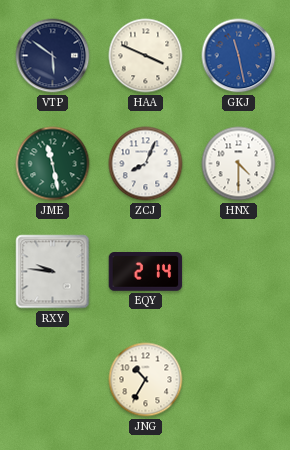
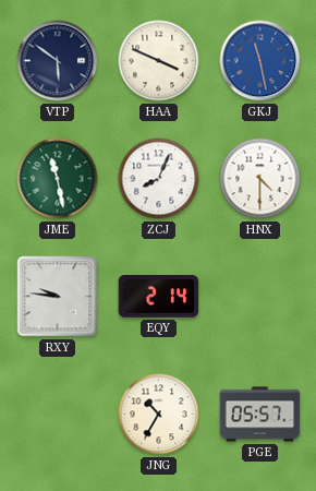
PGE: none -> 05:57 (260, 415)
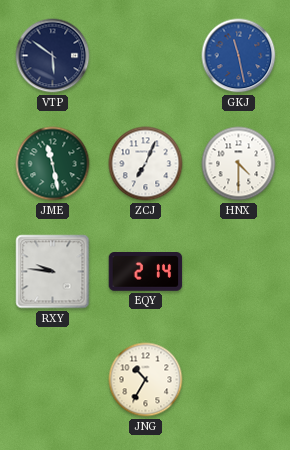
HAA: 3:49 -> none (159, 61)
ZCJ: 8:04 -> 7:04 (146, 164)
PGE: 05:57 -> none (260, 415)
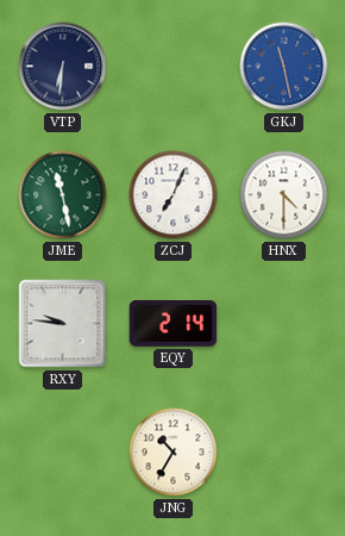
VTP: 5:51 -> 6:31 (63, 67)
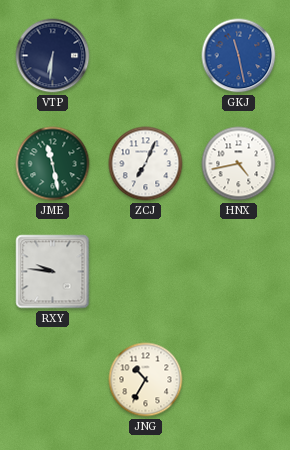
HNX: 4:30 -> 4:43 (239, 164)
EQY: 2:14 -> none (174, 324)
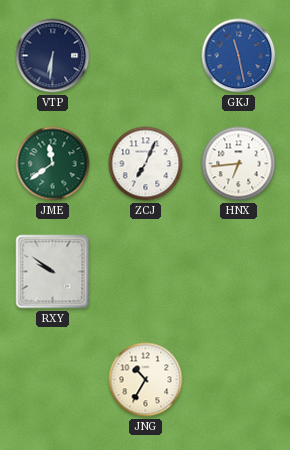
JME: 11:28 -> 11:39 (53, 164)
HNX: 4:43 -> 6:44 (239, 164)
RXY: 9:46 -> 9:51 (53, 272)
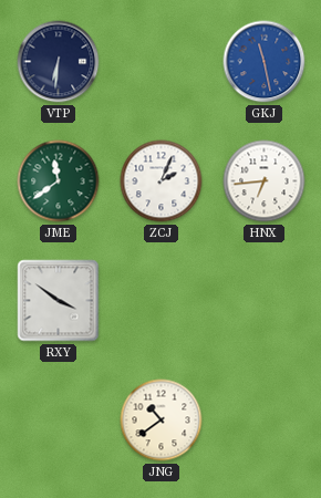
ZCJ: 7:04 -> 2:04 (162, 181)
RXY: 9:51 -> 3:51 (59, 301)
JNG: 10:35 -> 10:39 (162, 421)
